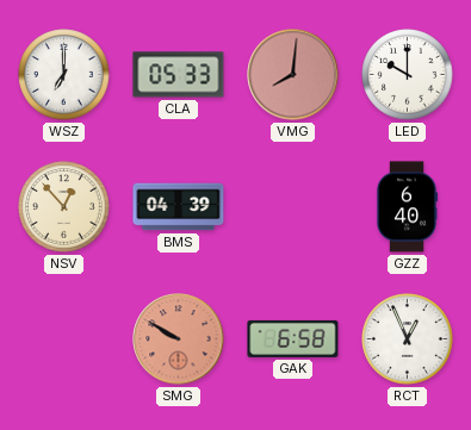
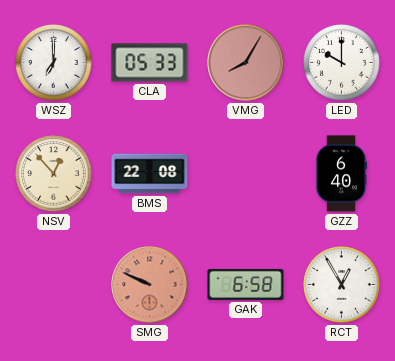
VMG: 8:01 -> 8:05 (246, 63)
BMS: 04:39 -> 22:08 (150, 174)
SMG: 9:50 -> 9:49 (150, 285)
RCT: 12:56 -> 12:55 (342, 285)
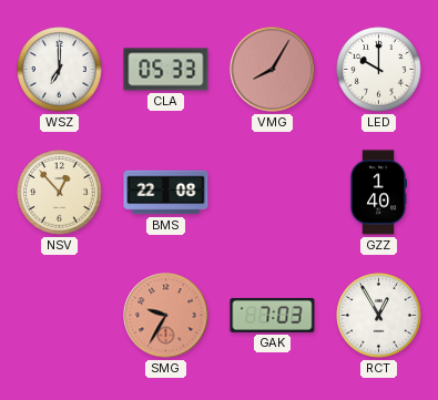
GZZ: 6:40 -> 1:40 (377, 193)
SMG: 9:49 -> 9:35 (166, 316)
GAK: 6:58 -> 7:03 (273, 315)
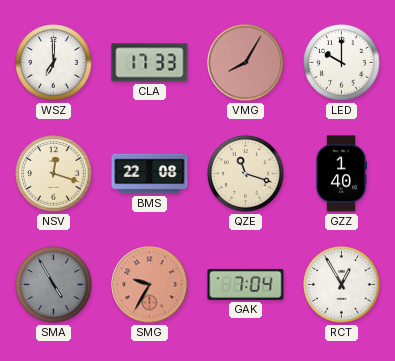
CLA: 05:33 -> 17:33 (150, 63)
NSV: 12:53 -> 12:18 (54, 174)
QZE: none -> 11:18 (246, 174)
SMA: none -> 4:55 (54, 285)
GAK: 7:03 -> 7:04 (246, 284)
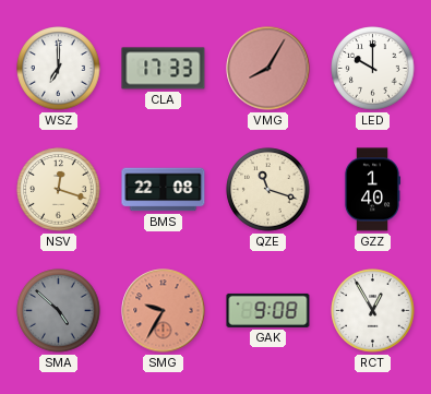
SMA: 4:55 -> 4:52 (59, 311)
GAK: 7:04 -> 9:08 (268, 310)
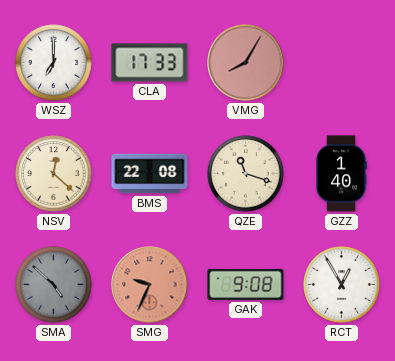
LED: 10:00 -> none (373, 69)
NSV: 12:18 -> 12:22 (54, 174)
SMG: 9:35 -> 9:34 (150, 285)
